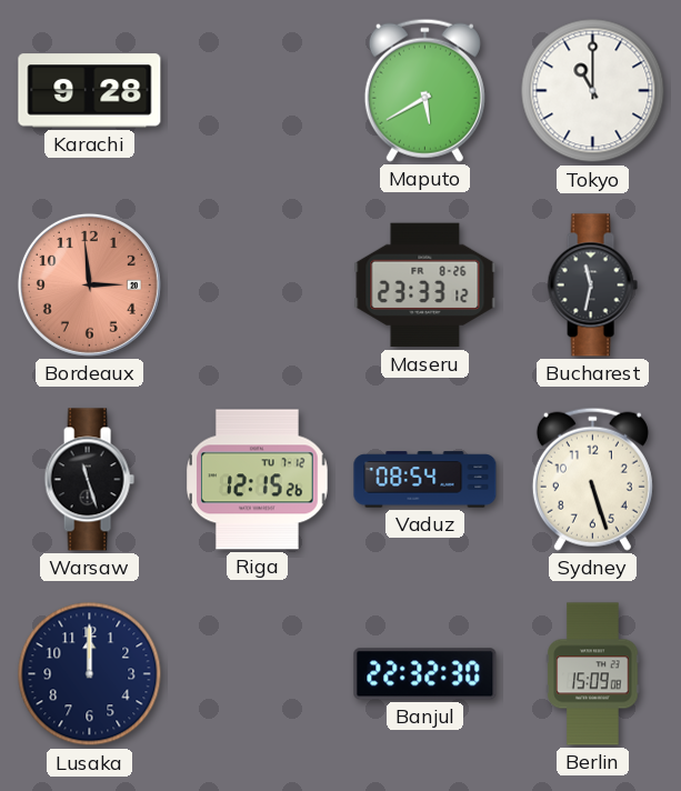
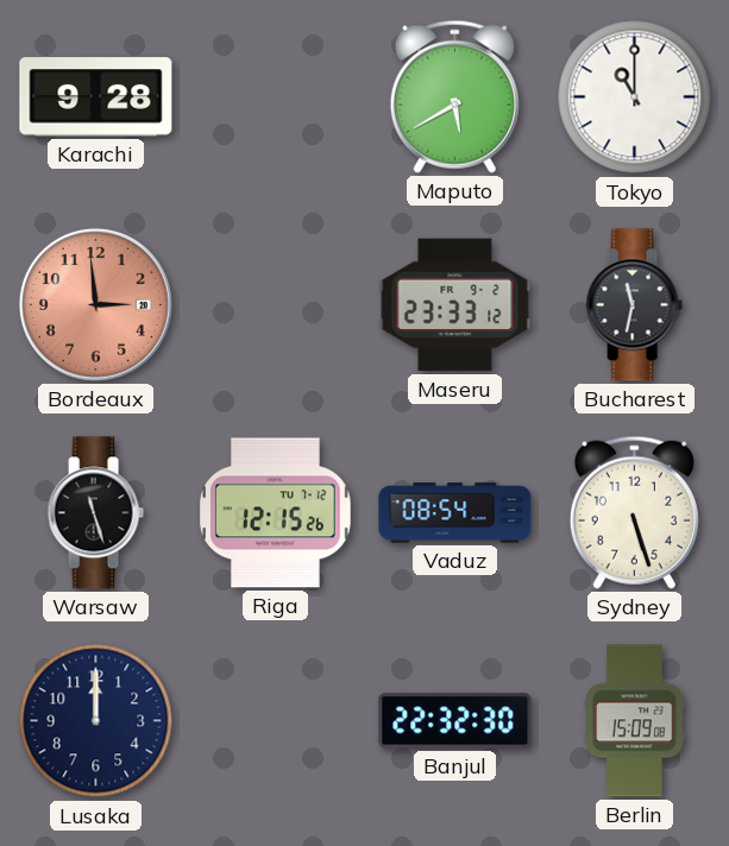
Maseru date: FR 8-26 -> FR 9-2 (455, 305)
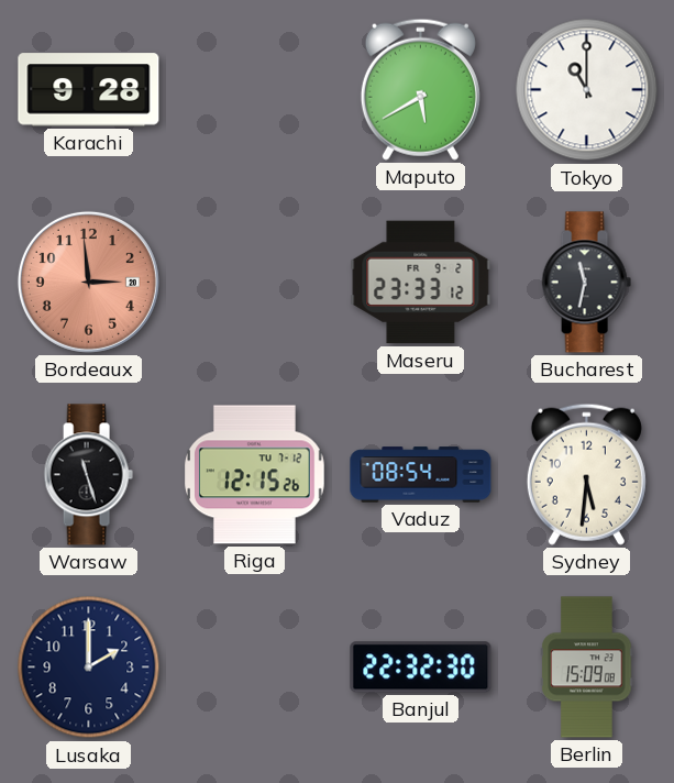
Sydney: 5:27 -> 5:31 (586, 474)
Lusaka: 12:00 -> 2:00 (89, 668)
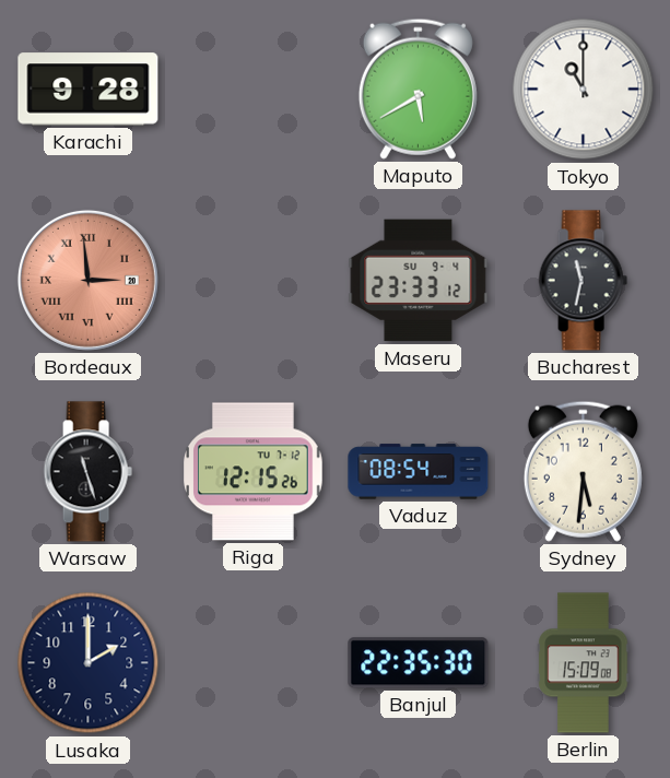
Bordeaux numerals: Arabic -> Roman (87, 280)
Maseru date: FR 9-2 -> SU 9-4 (419, 281)
Banjul: 22:32 -> 22:35 (419, 663)
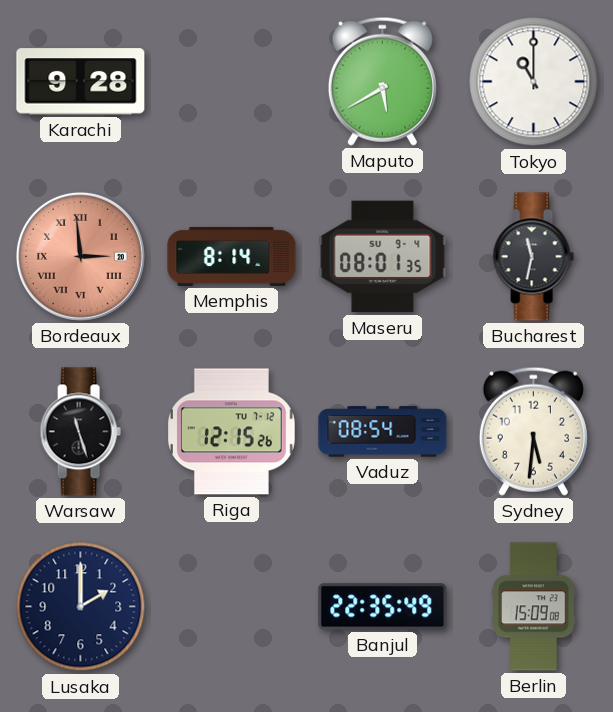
Memphis: none -> 8:14 (232, 256)
Maseru: 23:33 -> 08:01 (383, 257)
Banjul: 22:35:30 -> 22:35:49 (383, 607)
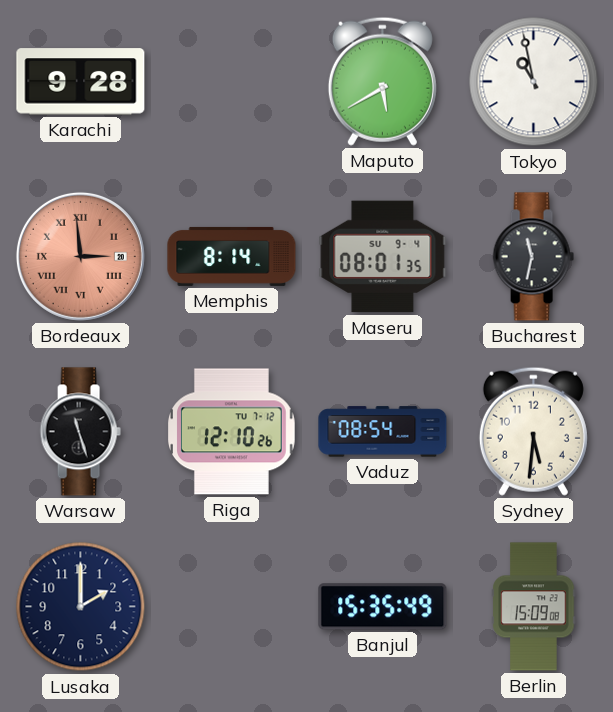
Tokyo: 11:00 -> 10:58 (534, 82)
Riga: 12:15 -> 12:10 (232, 432)
Banjul: 22:35 -> 15:35 (383, 607)
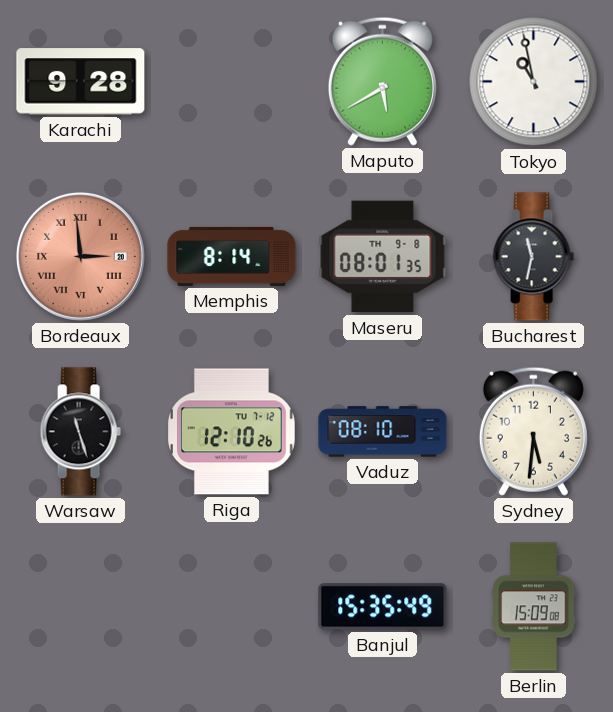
Maseru date: SU 9-4 -> TH 9-8 (383, 257)
Vaduz: 08:54 -> 08:10 (383, 432)
Lusaka: 2:00 -> none (81, 607)
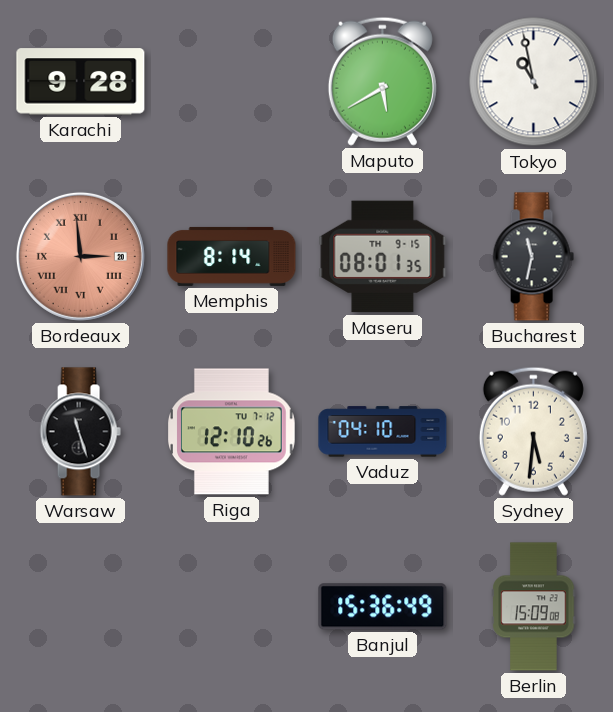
Maseru date: TH 9-8 -> TH 9-15 (383, 257)
Vaduz: 08:10 -> 04:10 (383, 432)
Banjul: 15:35 -> 15:36 (383, 607)
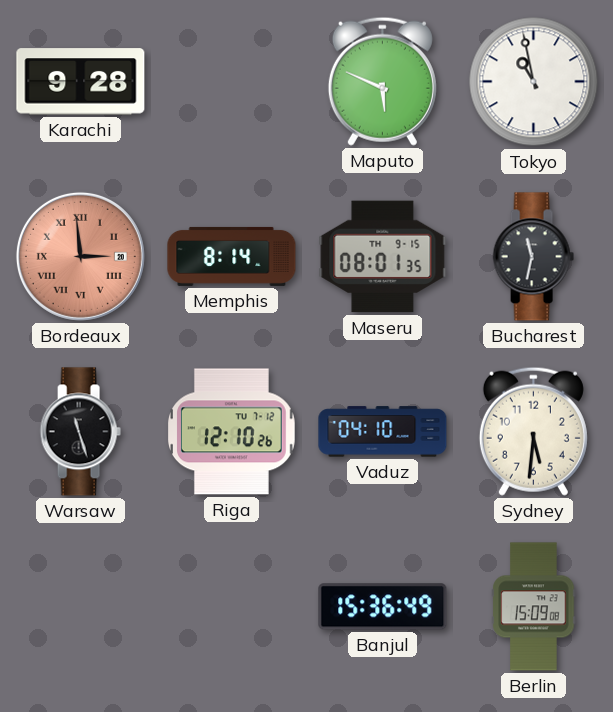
Maputo: 5:40 -> 5:49 (382, 81)
